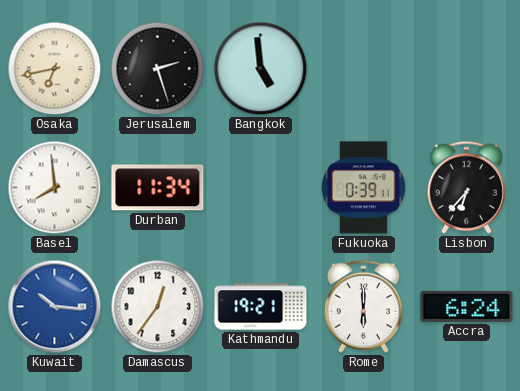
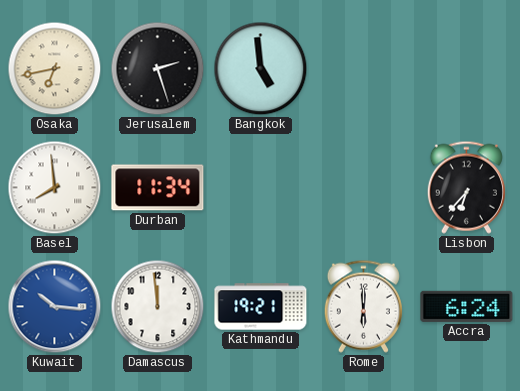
Fukuoka: 0:39 -> none (364, 188)
Damascus: 12:36 -> 11:59 (158, 307)
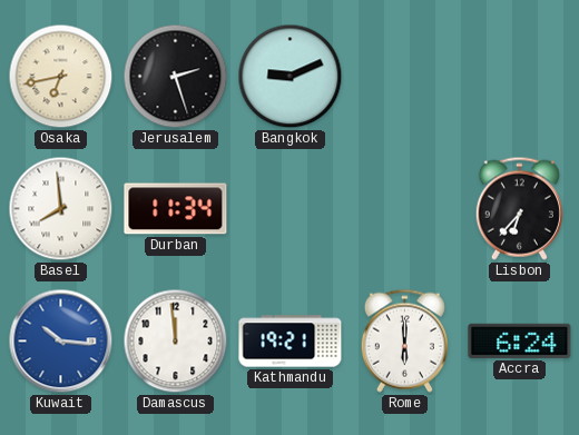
Bangkok: 4:59 -> 9:11 (291, 77)
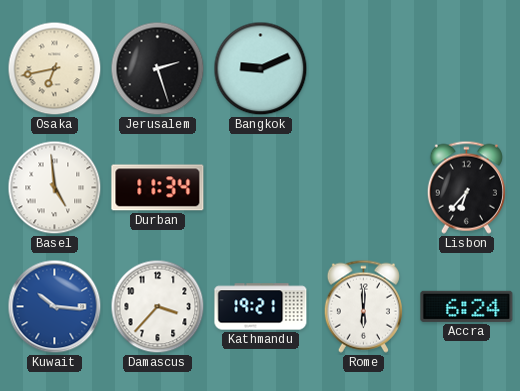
Basel: 7:59 -> 4:59 (55, 188)
Damascus: 11:59 -> 3:37 (158, 307)
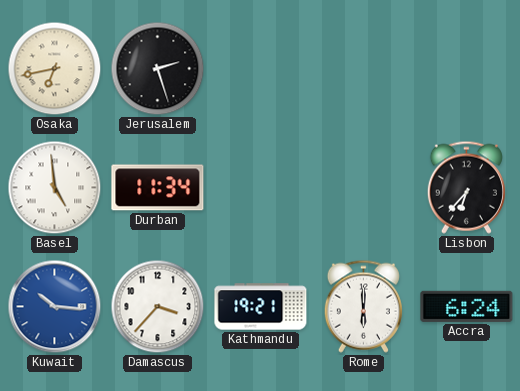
Bangkok: 9:11 -> none (261, 69)
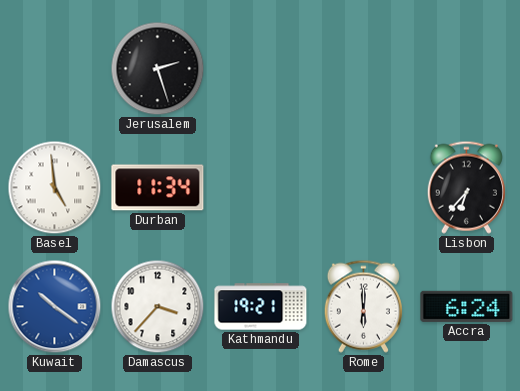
Osaka: 6:43 -> none (55, 69)
Kuwait: 10:16 -> 10:21 (55, 307)
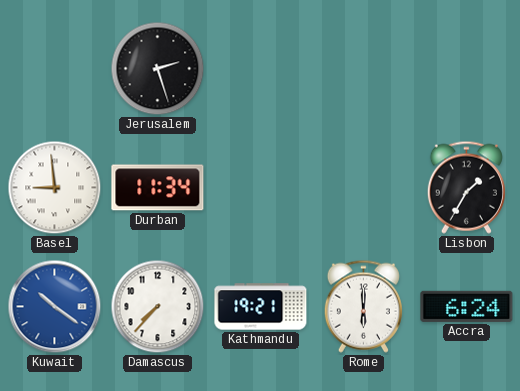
Basel: 4:59 -> 8:59 (55, 188)
Lisbon: 6:37 -> 1:35 (466, 187)
Damascus: 3:37 -> 7:37 (158, 307)
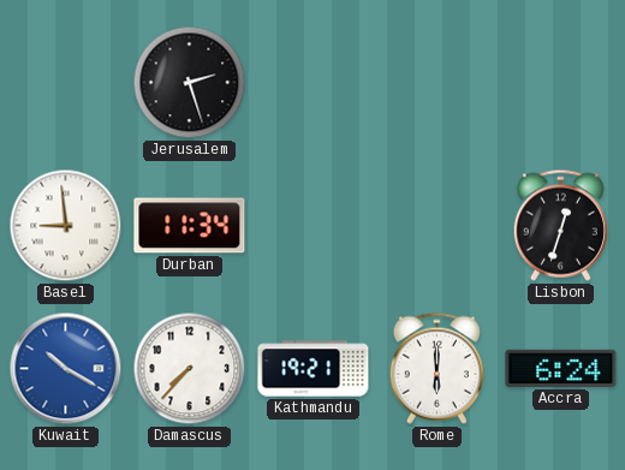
Lisbon: 1:35 -> 12:33 (560, 225)
Kuwait: 10:21 -> 10:20 (66, 369)
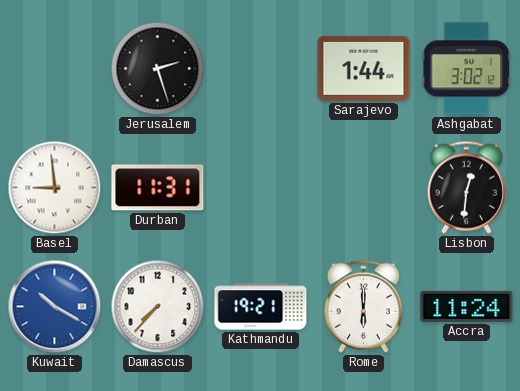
Sarajevo: none -> 1:44 (364, 68)
Ashgabat: none -> 3:02 (466, 69)
Durban: 11:34 -> 11:31 (158, 188)
Lisbon: 12:33 -> 12:31 (466, 187)
Accra: 6:24 -> 11:24 (467, 306)
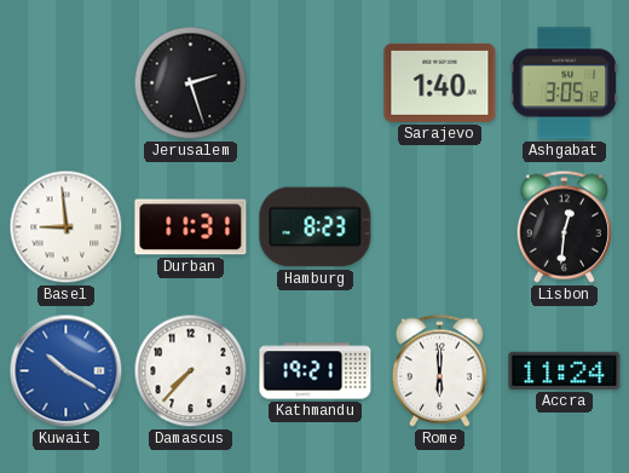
Sarajevo: 1:44 -> 1:40 (440, 82)
Ashgabat: 3:02 -> 3:05 (564, 83)
Hamburg: none -> 8:23 (316, 227)
